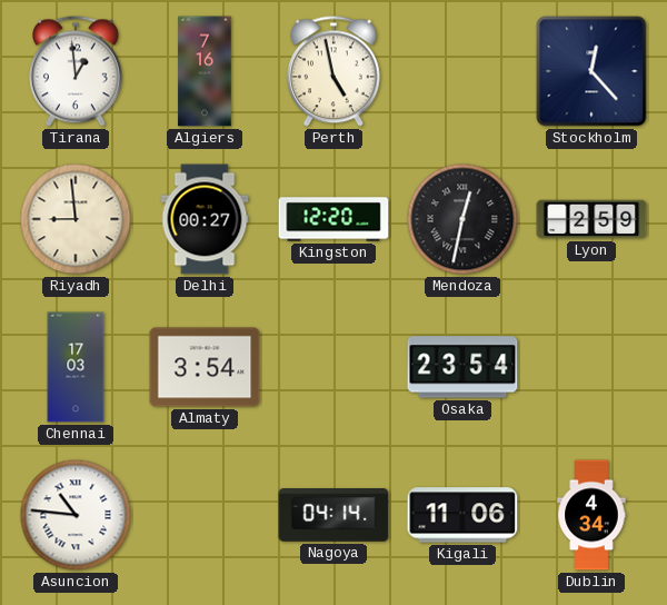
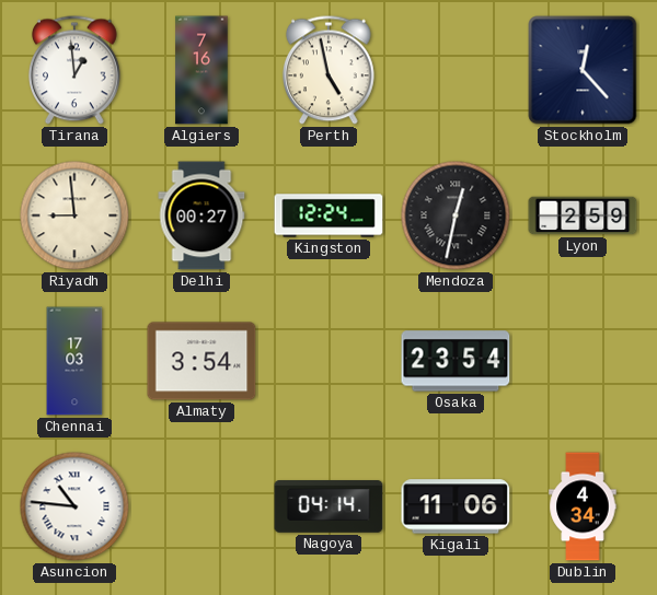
Kingston: 12:20 -> 12:24 (328, 215)
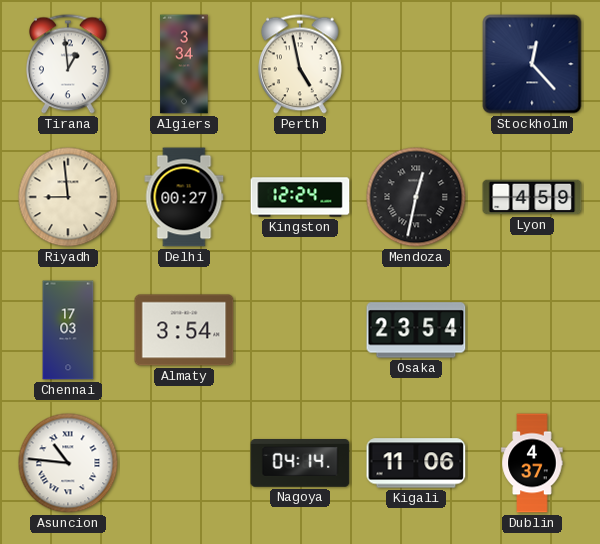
Algiers: 7:16 -> 3:34 (184, 64)
Lyon: 2:59 -> 4:59 (532, 197)
Dublin: 4:34 -> 4:37 (532, 463)
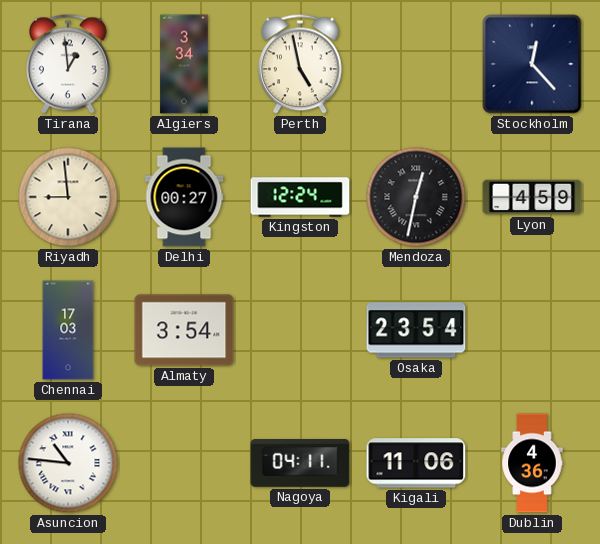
Nagoya: 04:14 -> 04:11 (300, 464)
Dublin: 4:37 -> 4:36 (532, 463)
